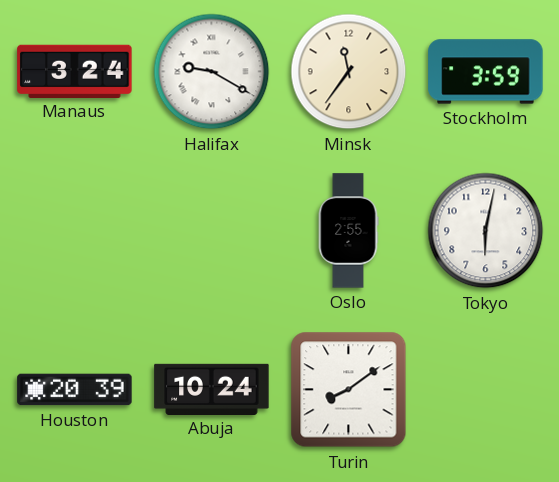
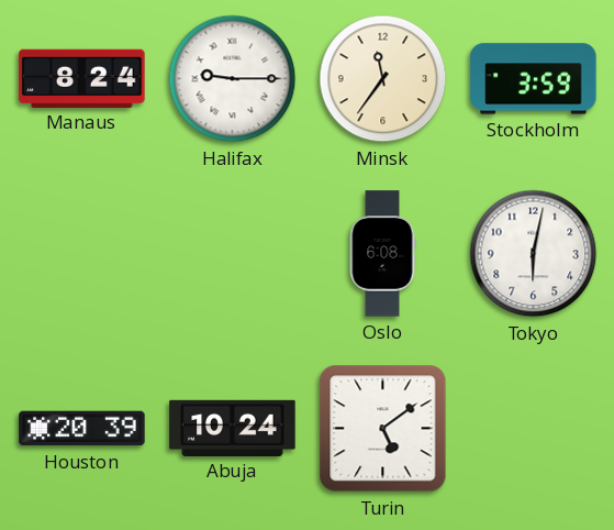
Manaus: 3:24 -> 8:24 (82, 78)
Halifax: 9:20 -> 9:15 (233, 79)
Oslo: 2:55 -> 6:08 (382, 254)
Turin: 8:09 -> 5:09 (383, 429)
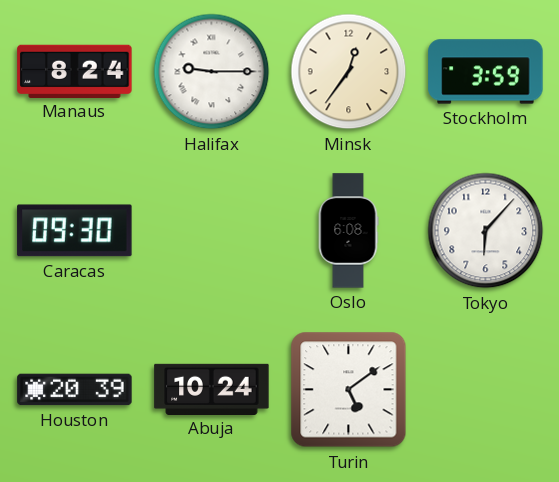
Minsk: 11:36 -> 12:36 (349, 72)
Caracas: none -> 09:30 (75, 231)
Tokyo: 6:02 -> 6:07 (486, 231)
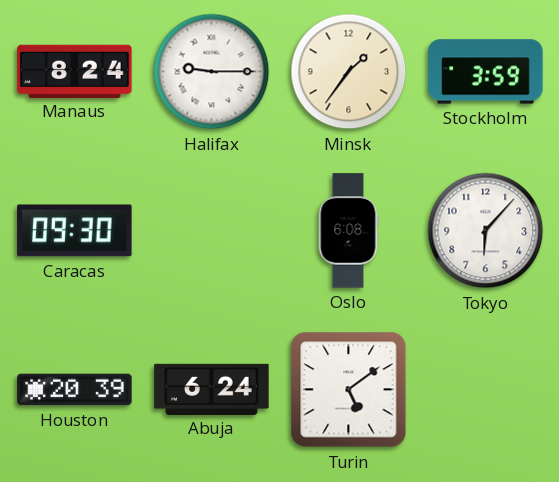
Minsk: 12:36 -> 1:36 (349, 72)
Abuja: 10:24 -> 6:24 (212, 389)
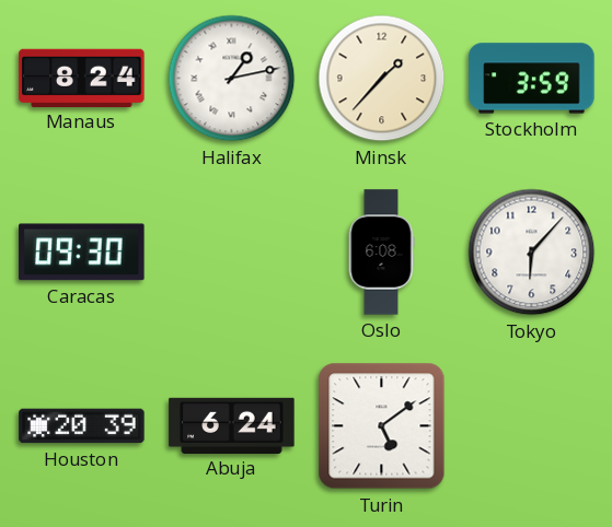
Halifax: 9:15 -> 1:13 (232, 79)
Minsk: 1:36 -> 1:37 (382, 79)
